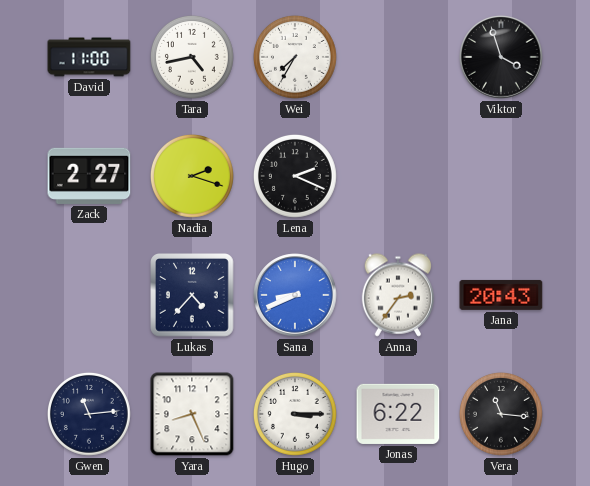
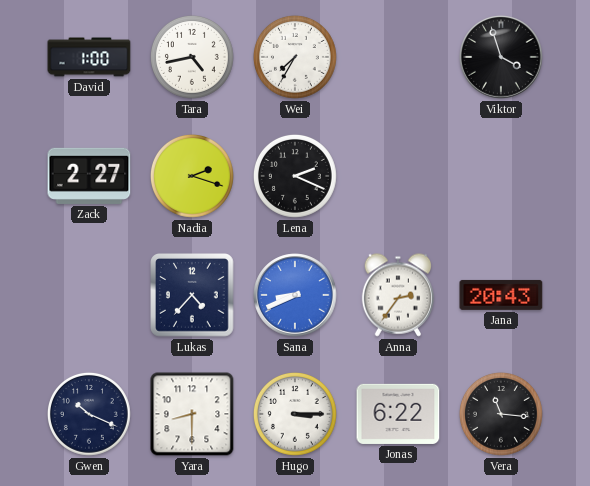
David: 11:00 -> 1:00 (89, 57)
Gwen: 11:14 -> 10:19 (89, 414)
Yara: 8:26 -> 8:30 (192, 414)
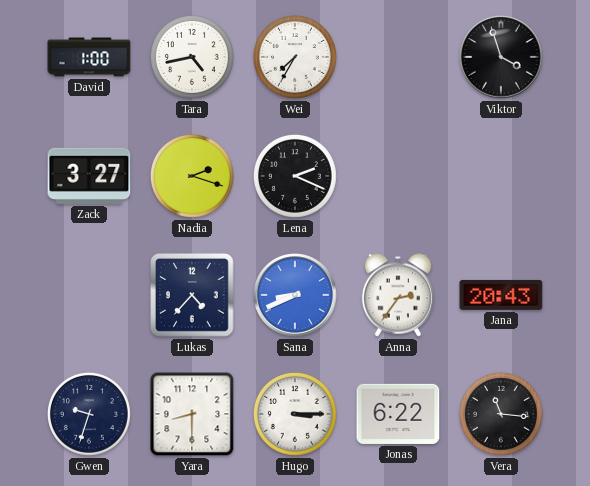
Zack: 2:27 -> 3:27 (89, 176)
Gwen: 10:19 -> 9:33 (89, 414)
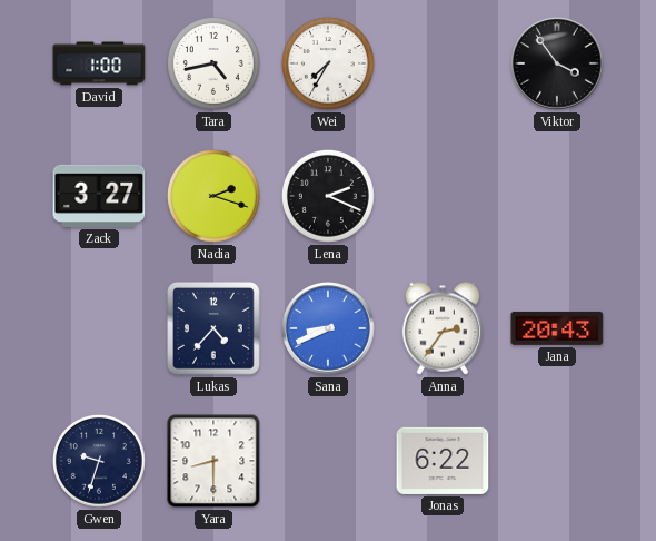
Viktor: 3:57 -> 3:54 (557, 63)
Hugo: 3:15 -> none (295, 414)
Vera: 11:16 -> none (501, 414)
